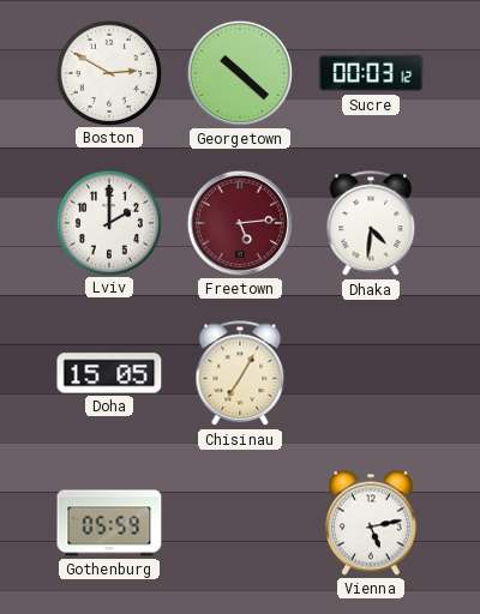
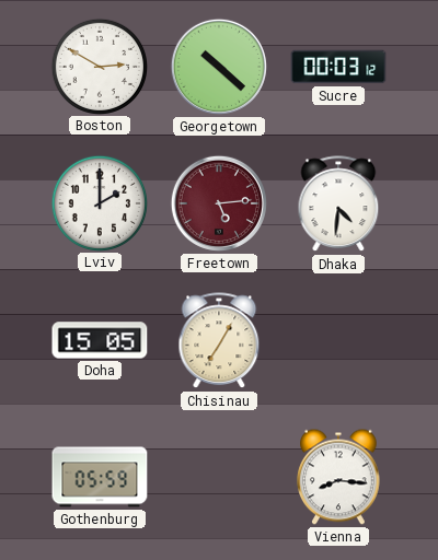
Vienna: 5:13 -> 8:16 (339, 477)
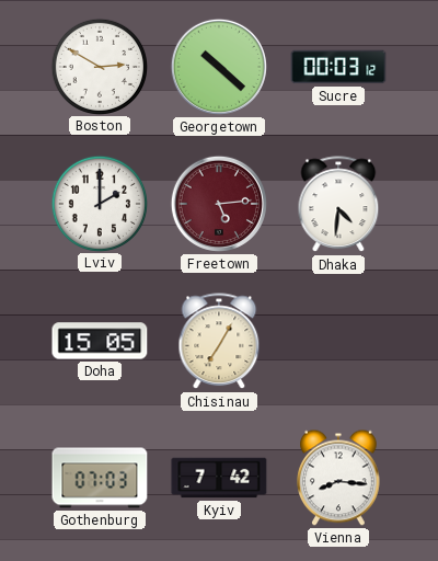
Gothenburg: 05:59 -> 07:03 (100, 478)
Kyiv: none -> 7:42 (219, 478)
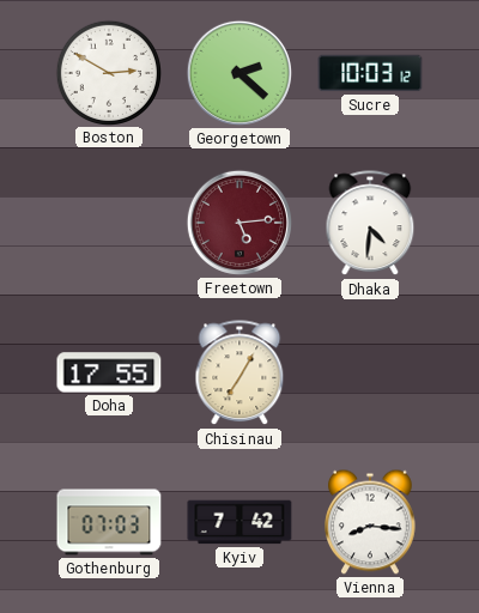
Georgetown: 10:22 -> 2:22 (239, 73)
Sucre: 00:03 -> 10:03 (370, 73)
Lviv: 2:00 -> none (99, 203)
Doha: 15:05 -> 17:55 (109, 372)
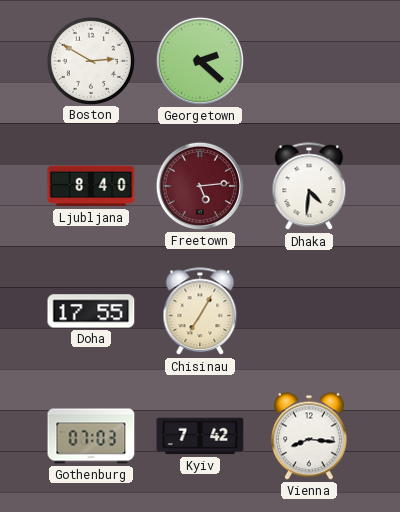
Sucre: 10:03 -> none (370, 73)
Ljubljana: none -> 8:40 (91, 186)
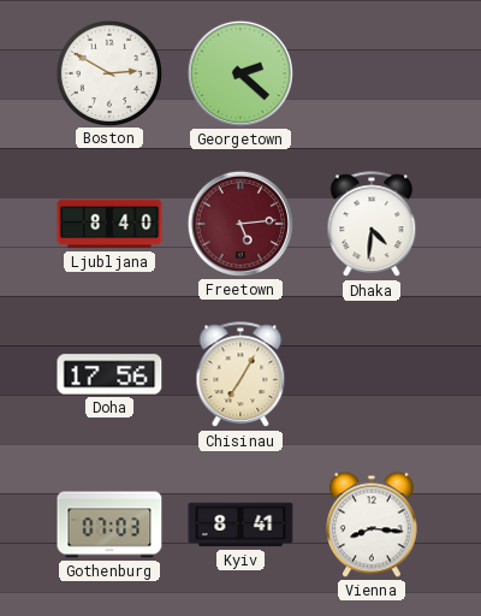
Doha: 17:55 -> 17:56 (109, 374)
Kyiv: 7:42 -> 8:41 (240, 525)
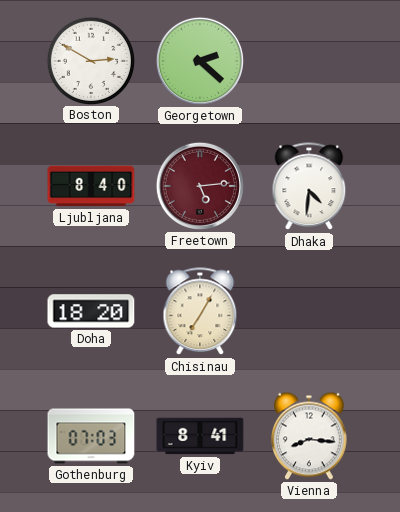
Doha: 17:56 -> 18:20 (91, 311)
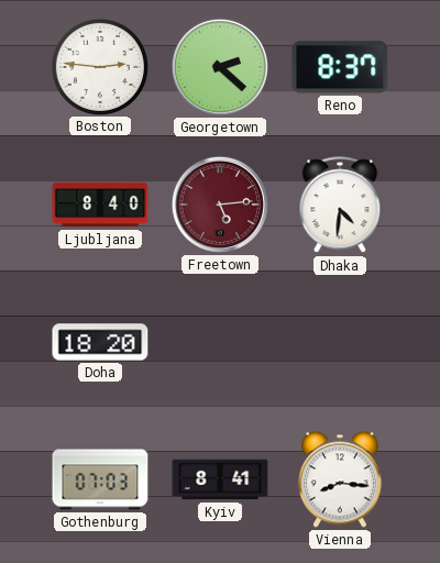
Boston: 2:50 -> 2:46 (99, 66)
Reno: none -> 8:37 (340, 67)
Chisinau: 7:05 -> none (200, 312)
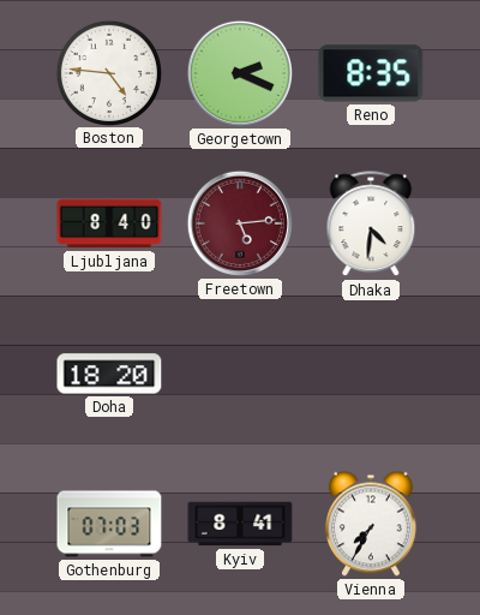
Boston: 2:46 -> 4:46 (108, 72)
Georgetown: 2:22 -> 2:19 (240, 73)
Reno: 8:37 -> 8:35 (371, 73)
Vienna: 8:16 -> 7:35 (372, 524)
